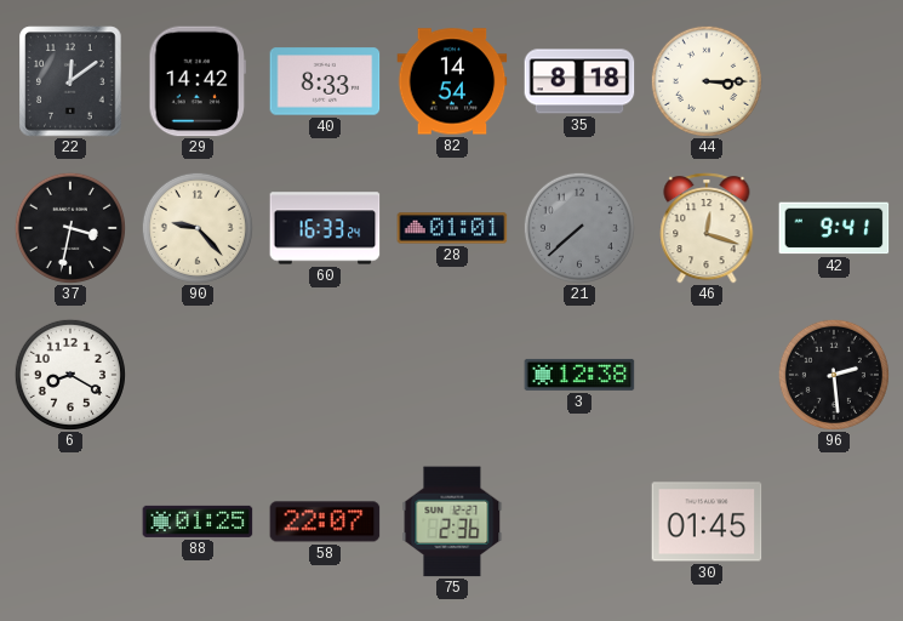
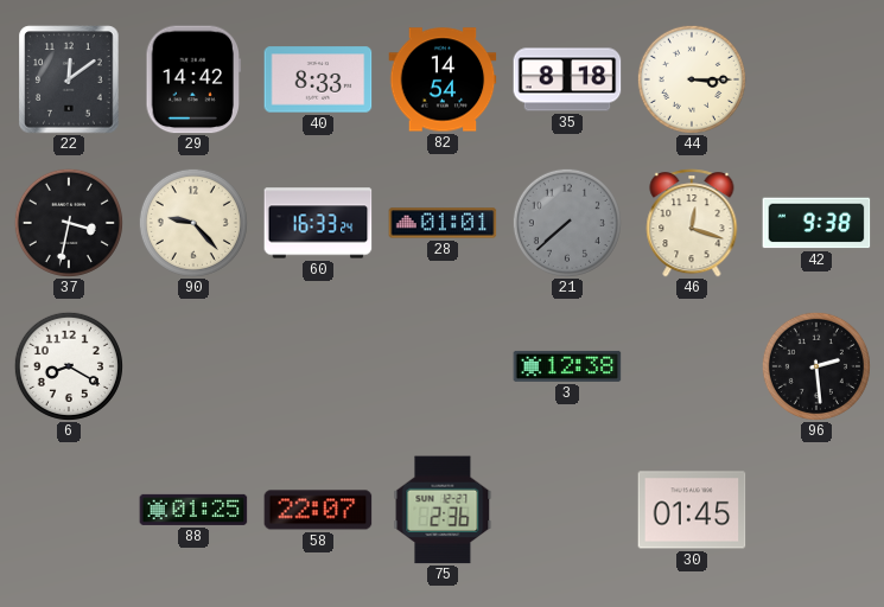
42: 9:41 -> 9:38 (816, 223)
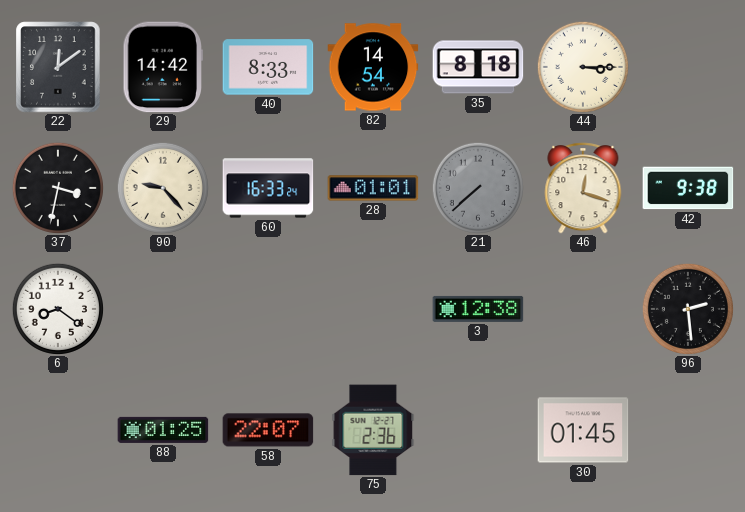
6: 8:20 -> 8:21 (58, 309)
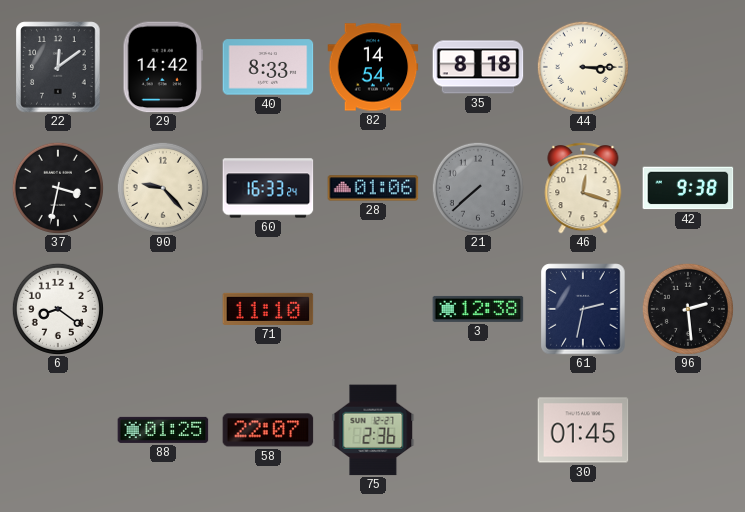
28: 01:01 -> 01:06 (373, 188)
71: none -> 11:10 (268, 309)
61: none -> 2:32 (583, 309)
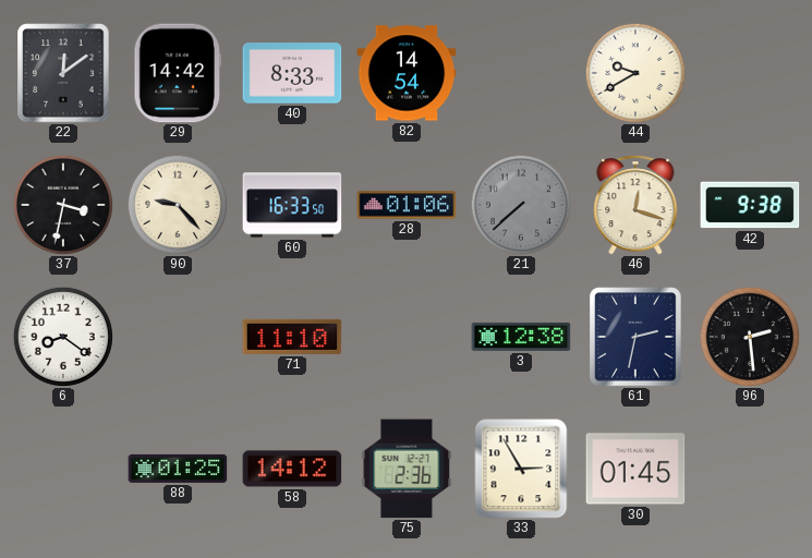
35: 8:18 -> none (478, 67)
44: 3:15 -> 9:40 (635, 73)
60: 16:33:24 -> 16:33:50 (292, 205)
58: 22:07 -> 14:12 (292, 469)
33: none -> 2:55 (521, 469)
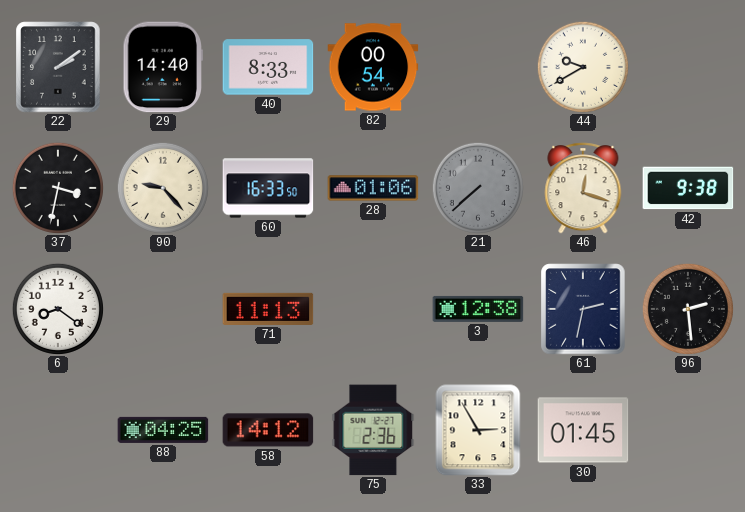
22: 12:09 -> 2:09 (58, 67)
29: 14:42 -> 14:40 (162, 67)
82: 14:54 -> 00:54 (373, 67)
71: 11:10 -> 11:13 (268, 309)
88: 01:25 -> 04:25 (163, 430)
